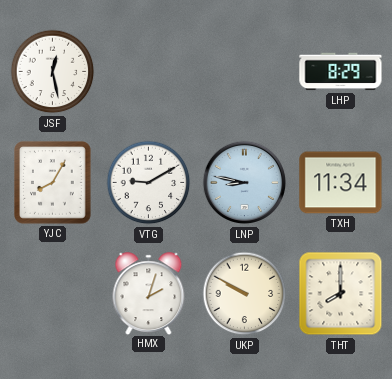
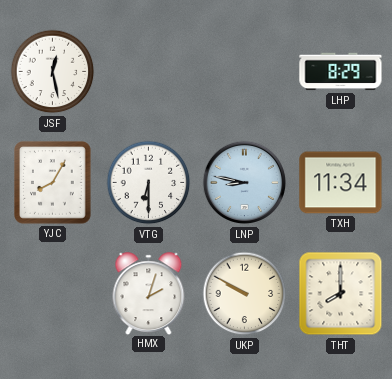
VTG: 9:10 -> 6:30 (149, 183)
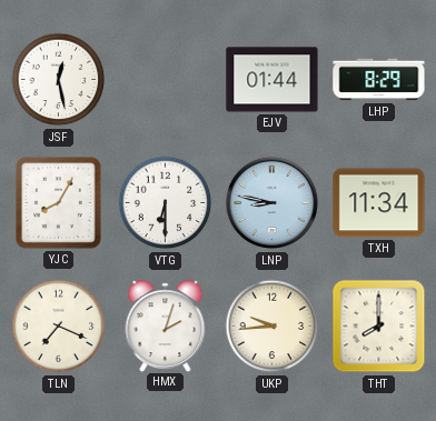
EJV: none -> 01:44 (272, 80)
TLN: none -> 7:19 (59, 327)
UKP: 9:50 -> 9:44 (272, 327)
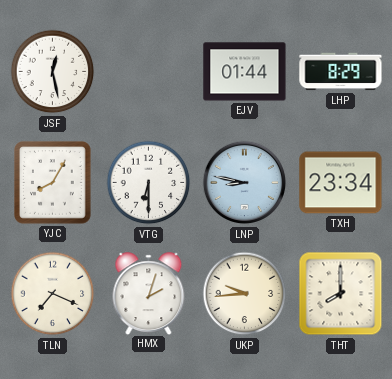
TXH: 11:34 -> 23:34 (341, 183)
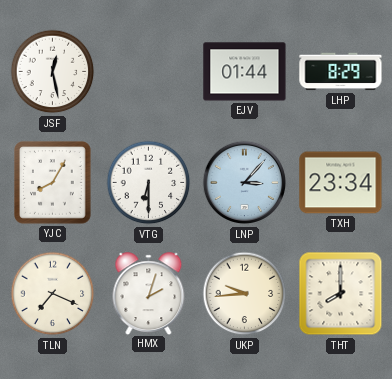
LNP: 8:47 -> 3:07 (245, 183)
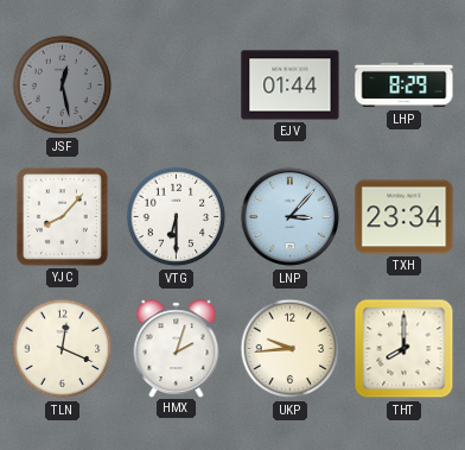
JSF dial: white -> grey (63, 85)
YJC: 8:05 -> 8:07 (63, 217)
TLN: 7:19 -> 12:19 (63, 349)
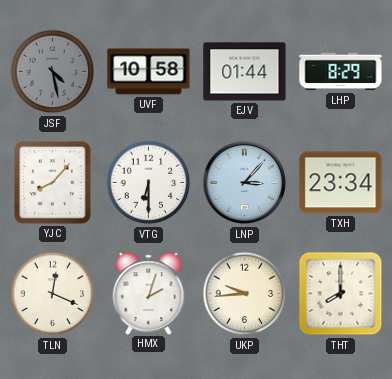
JSF: 12:28 -> 4:28 (53, 72)
UVF: none -> 10:58 (149, 72)
